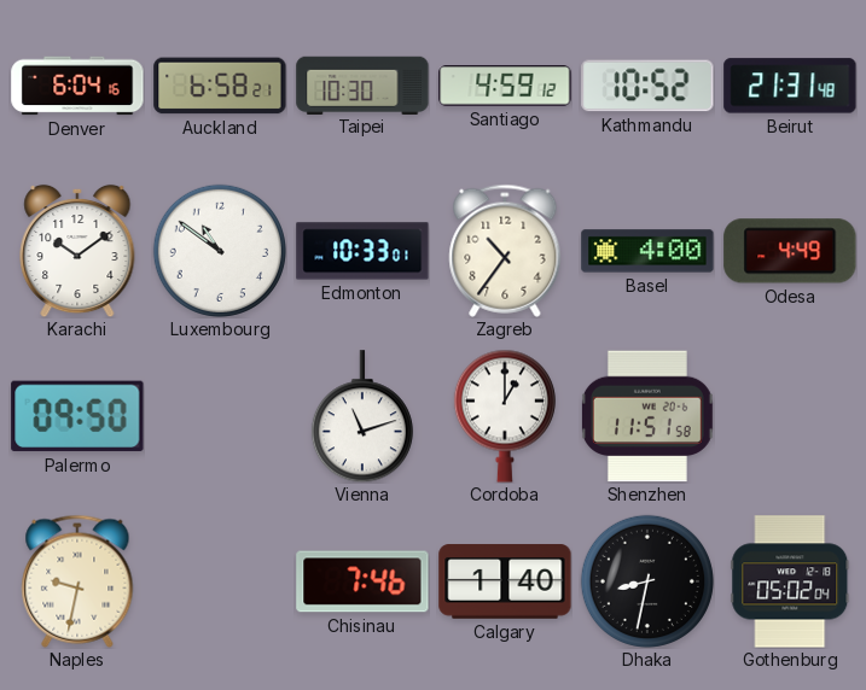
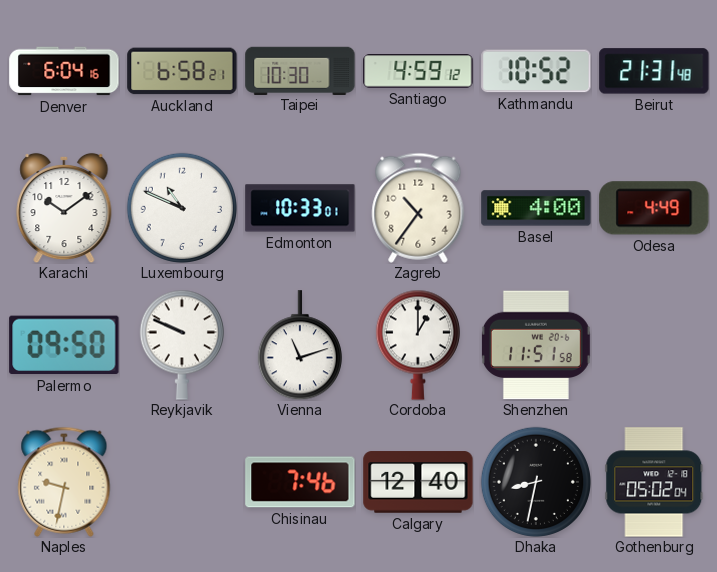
Luxembourg: 10:51 -> 10:49 (182, 208)
Reykjavik: none -> 9:49 (182, 345)
Calgary: 1:40 -> 12:40 (418, 482)
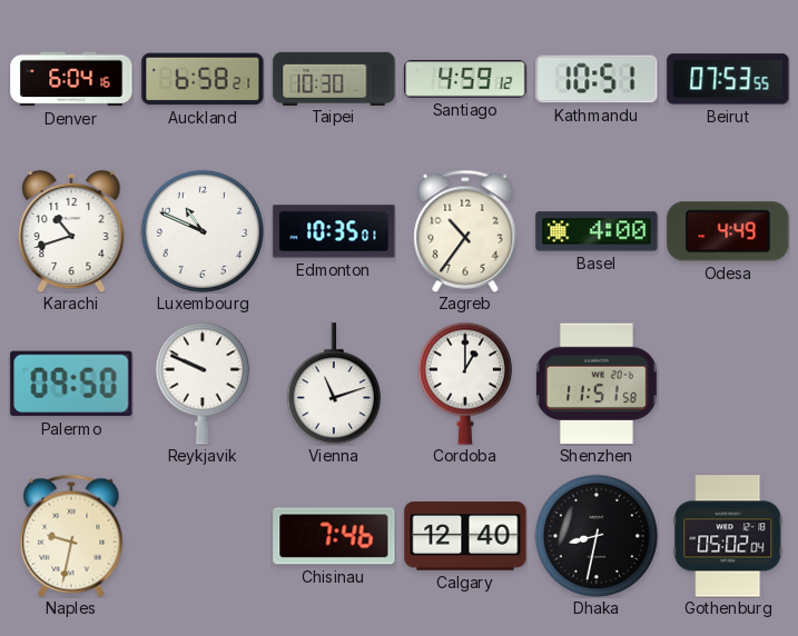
Kathmandu: 10:52 -> 10:51 (597, 79)
Beirut: 21:31 -> 07:53 (728, 79)
Karachi: 10:09 -> 10:42 (71, 231)
Edmonton: 10:33 -> 10:35 (334, 231)
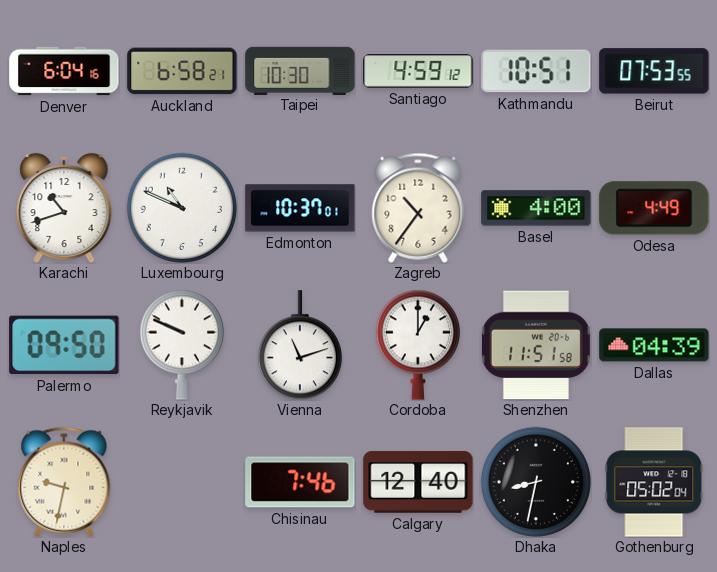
Edmonton: 10:35 -> 10:37 (300, 208)
Dallas: none -> 04:39 (654, 345)
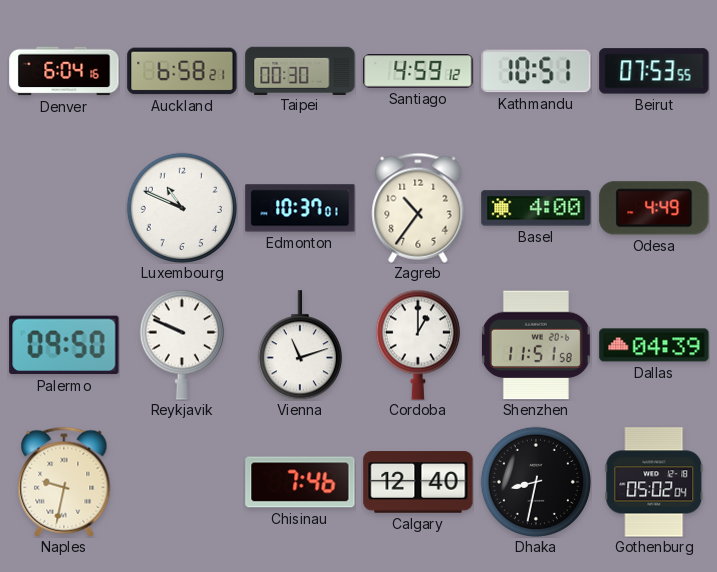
Taipei: 10:30 -> 00:30 (300, 70)
Karachi: 10:42 -> none (64, 208)
